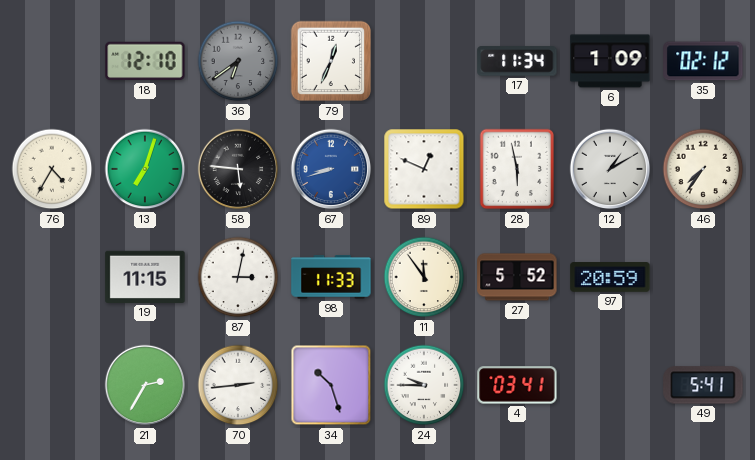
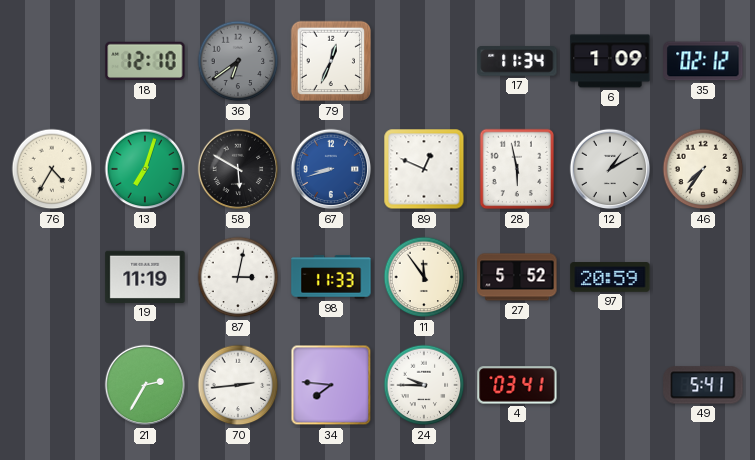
58: 5:46 -> 5:50 (238, 169)
19: 11:15 -> 11:19 (145, 277)
34: 10:27 -> 7:46 (331, 385)
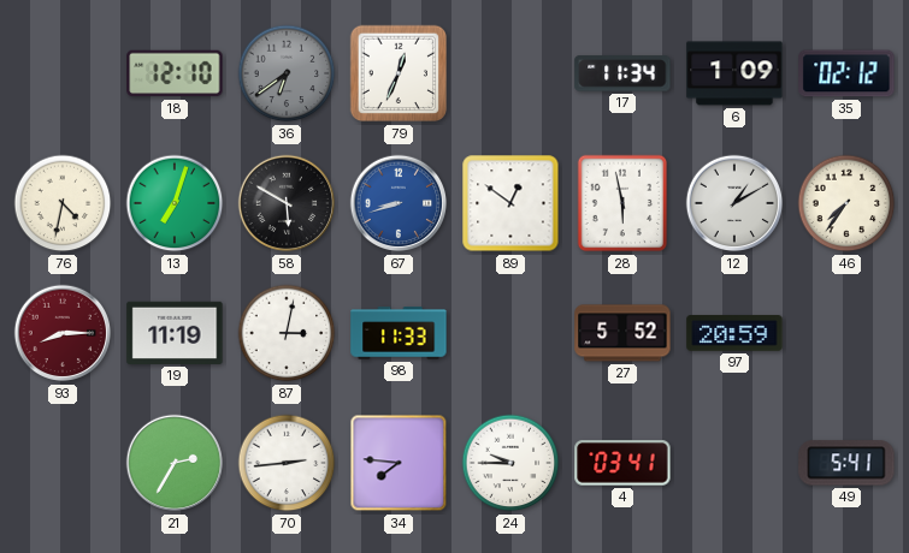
76: 4:35 -> 4:32 (63, 203)
89: 12:49 -> 12:51 (510, 203)
93: none -> 8:15 (63, 333)
11: 11:54 -> none (424, 277)
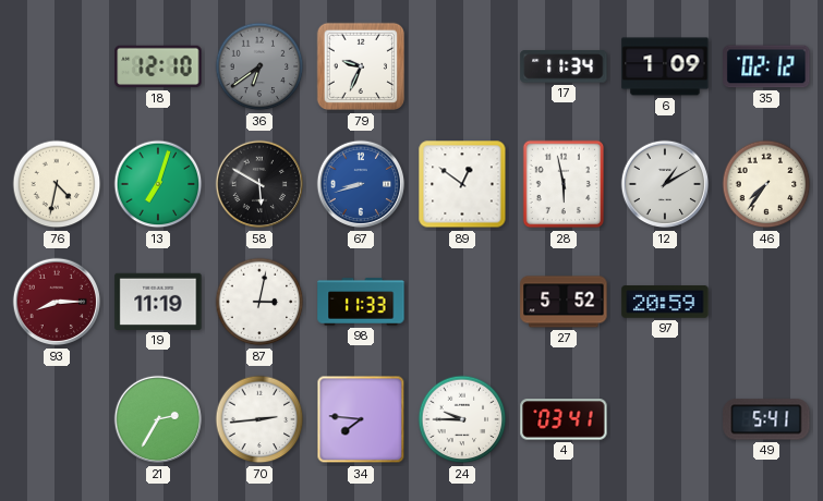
79: 12:34 -> 9:34 (361, 66)
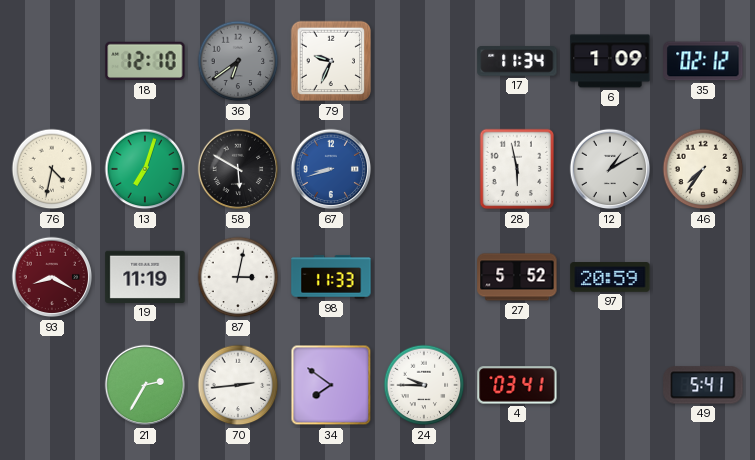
89: 12:51 -> none (462, 184)
93: 8:15 -> 8:20 (52, 277)
34: 7:46 -> 7:51 (331, 385)
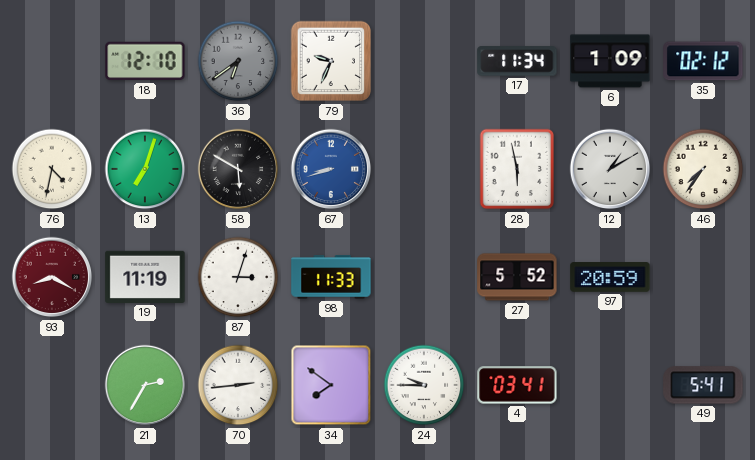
87: 3:02 -> 3:03 (238, 277)
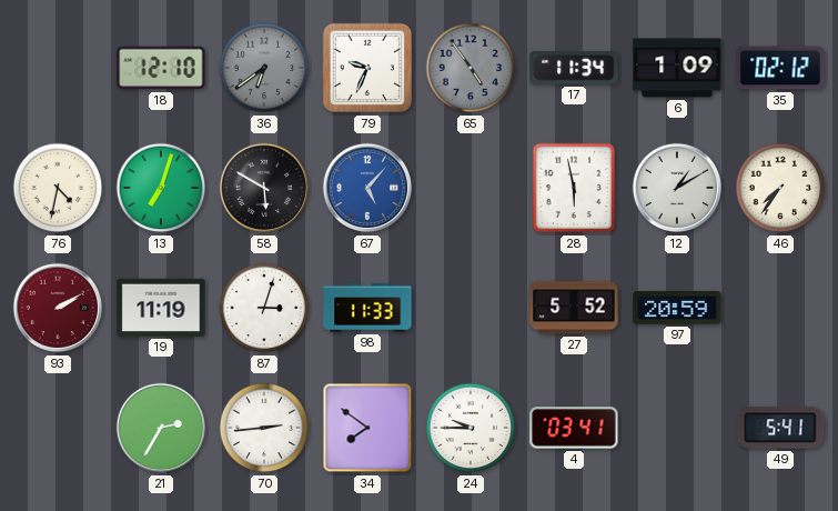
65: none -> 4:54 (471, 68)
67: 8:42 -> 5:07 (367, 188)
93: 8:20 -> 2:10 (58, 308)
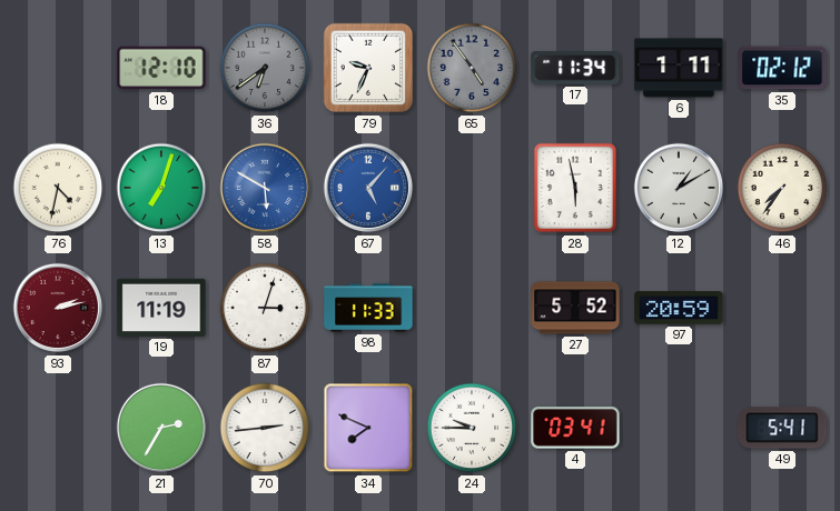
6: 1:09 -> 1:11 (679, 68)
58 dial: black -> blue (265, 188)
93: 2:10 -> 2:13 (58, 308)
34: 7:51 -> 7:49 (368, 428)
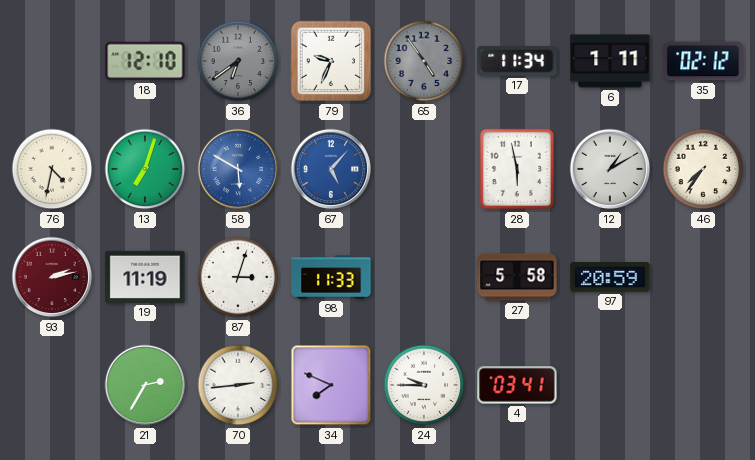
27: 5:52 -> 5:58 (517, 277)
49: 5:41 -> none (782, 428)
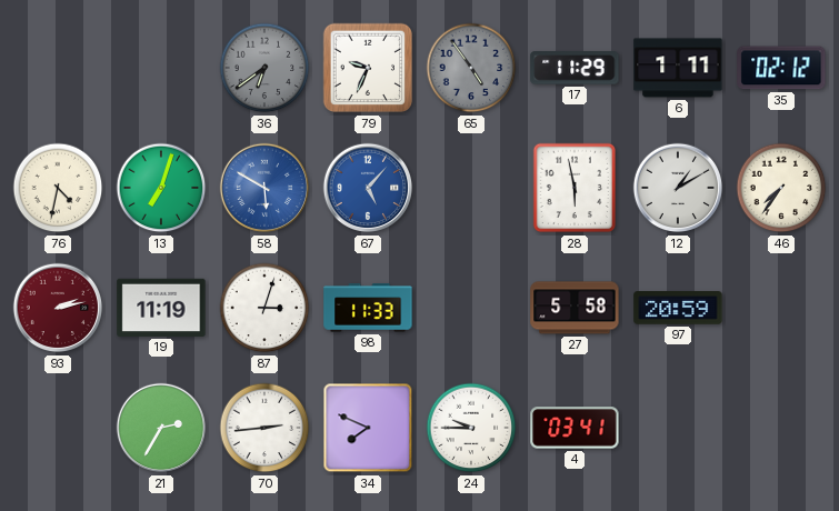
18: 12:10 -> none (145, 61)
17: 11:34 -> 11:29 (575, 68)
